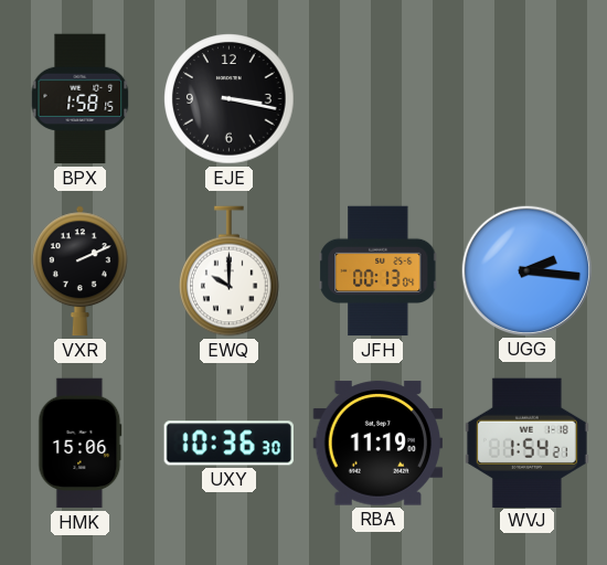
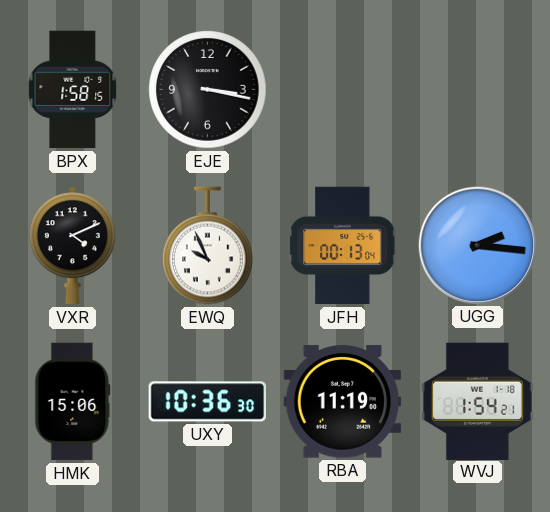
VXR: 2:11 -> 4:11 (73, 246)
EWQ: 10:00 -> 9:56 (208, 246)
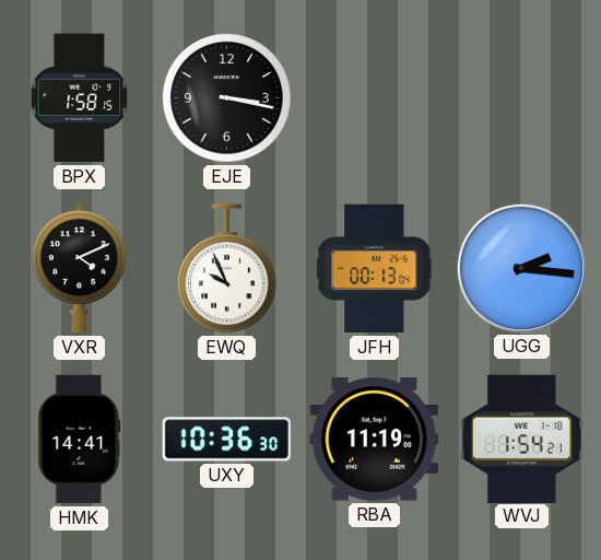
HMK: 15:06 -> 14:41 (80, 440)
